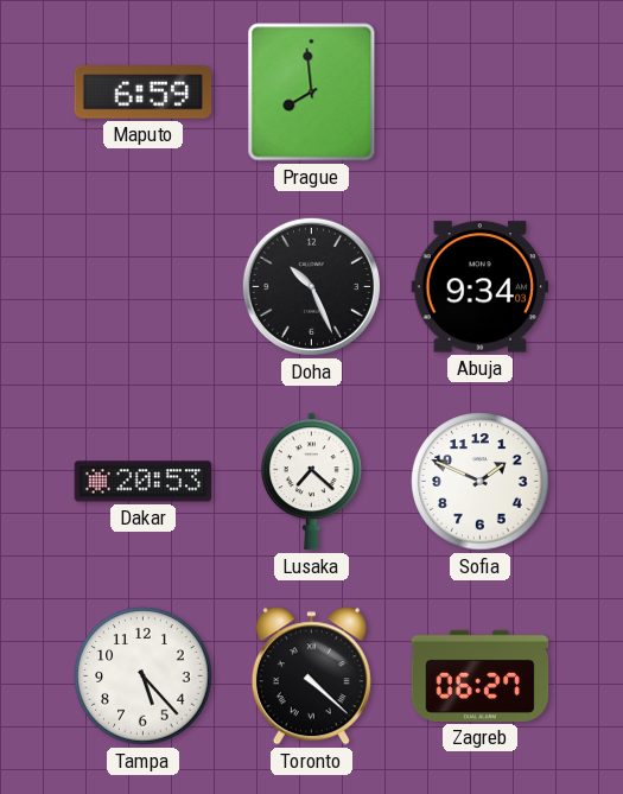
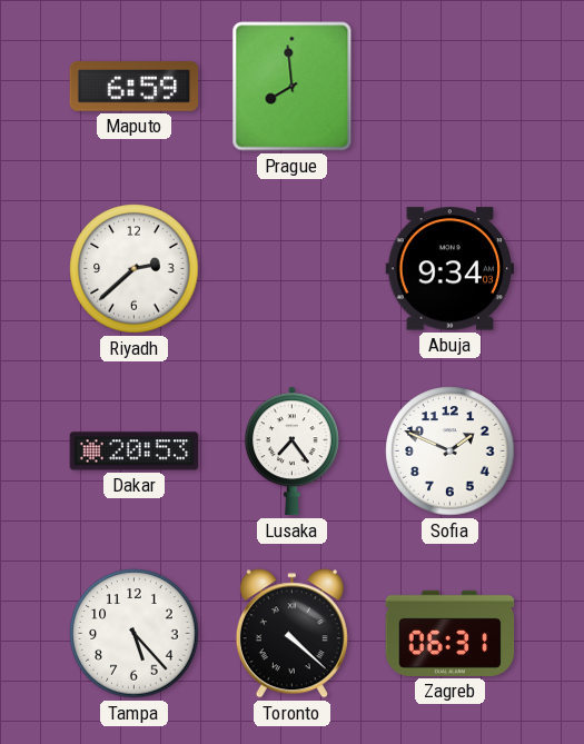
Riyadh: none -> 2:38 (135, 269)
Doha: 10:26 -> none (311, 286)
Lusaka: 7:22 -> 7:24 (291, 452)
Zagreb: 06:27 -> 06:31 (451, 633)
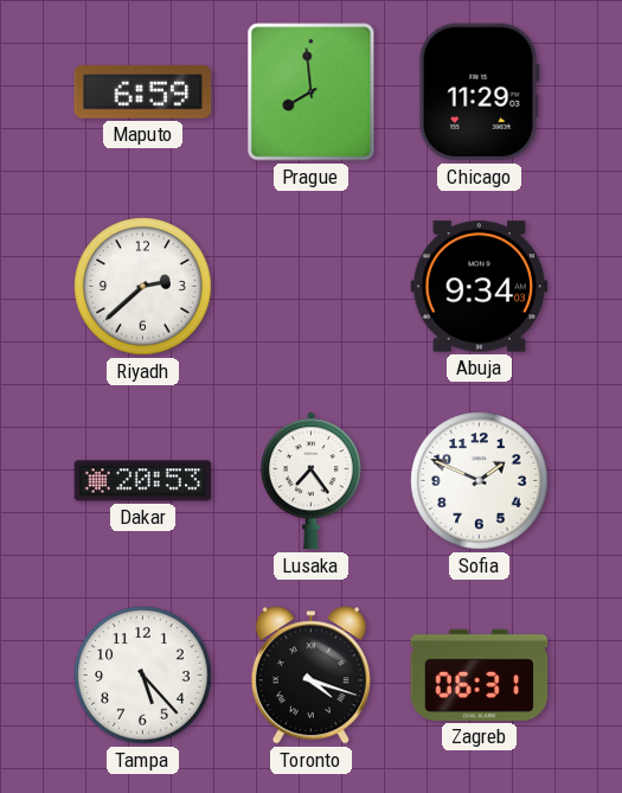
Chicago: none -> 11:29 (479, 92)
Toronto: 4:22 -> 4:18 (310, 676)
